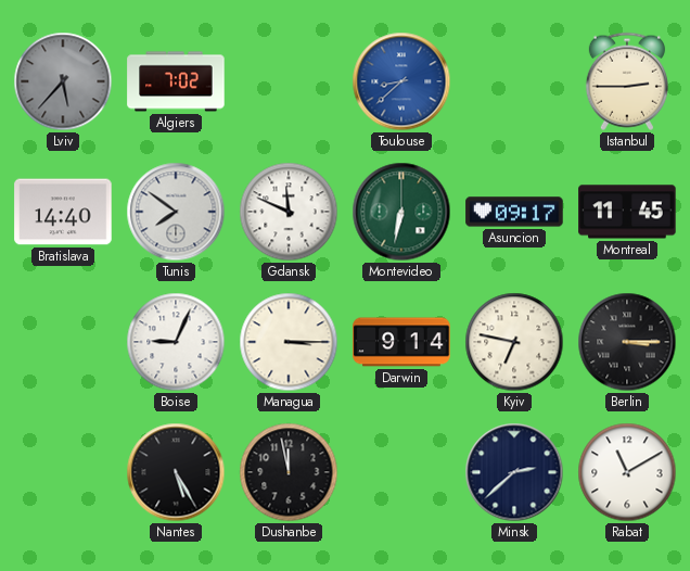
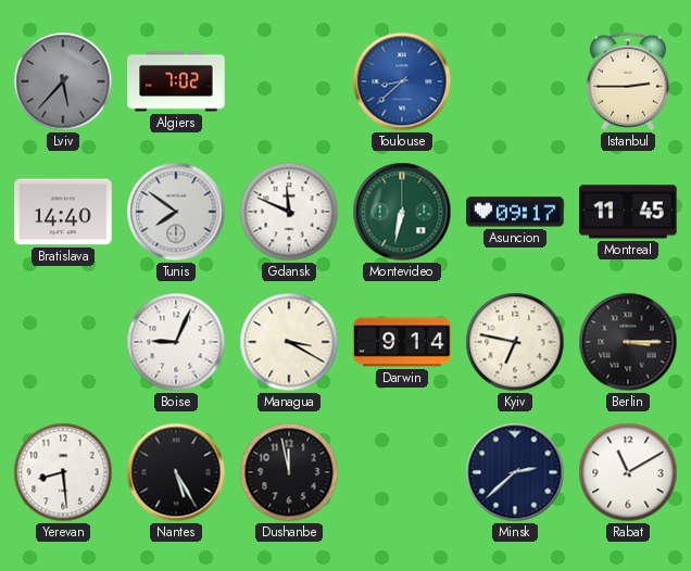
Managua: 3:15 -> 3:20 (289, 342)
Yerevan: none -> 8:29 (63, 472)
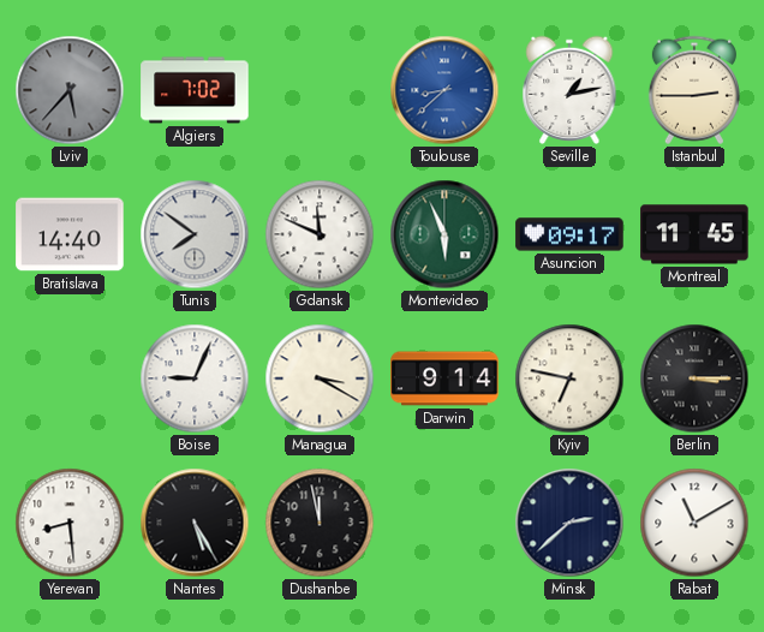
Seville: none -> 1:13 (569, 90)
Montevideo: 6:32 -> 5:56 (444, 234)
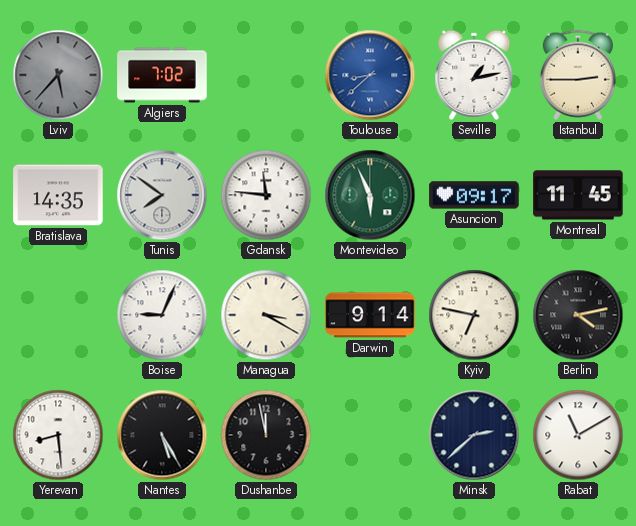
Bratislava: 14:40 -> 14:35 (58, 195)
Gdansk: 11:49 -> 11:46 (266, 195)
Berlin: 3:15 -> 4:13 (578, 315)
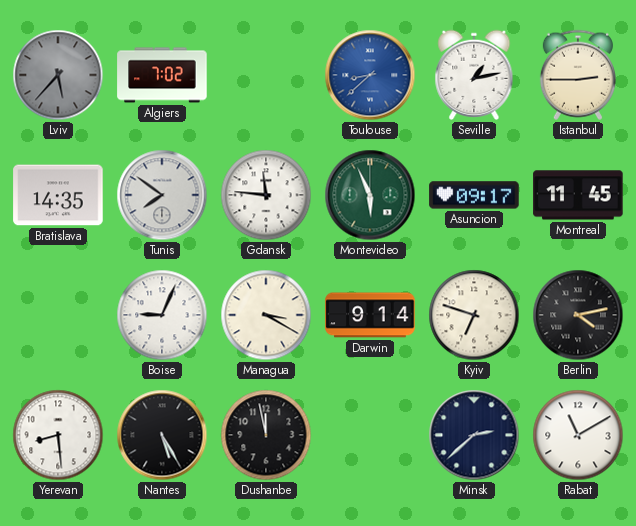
Kyiv: 6:47 -> 6:48 (474, 315)
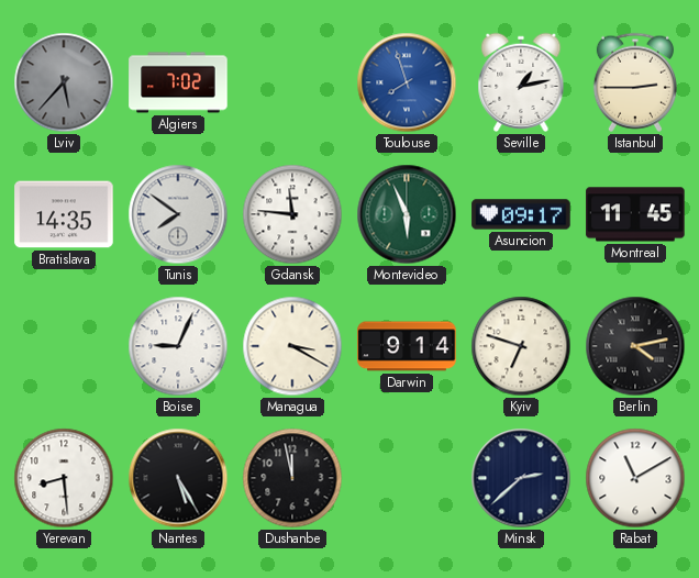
Toulouse: 8:38 -> 7:57 (407, 82)
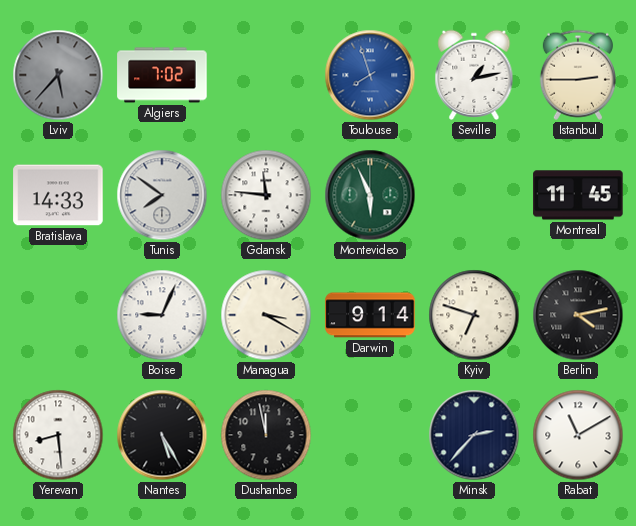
Bratislava: 14:35 -> 14:33 (58, 195)
Asuncion: 09:17 -> none (521, 214)
Minsk: 2:38 -> 2:37 (474, 435)
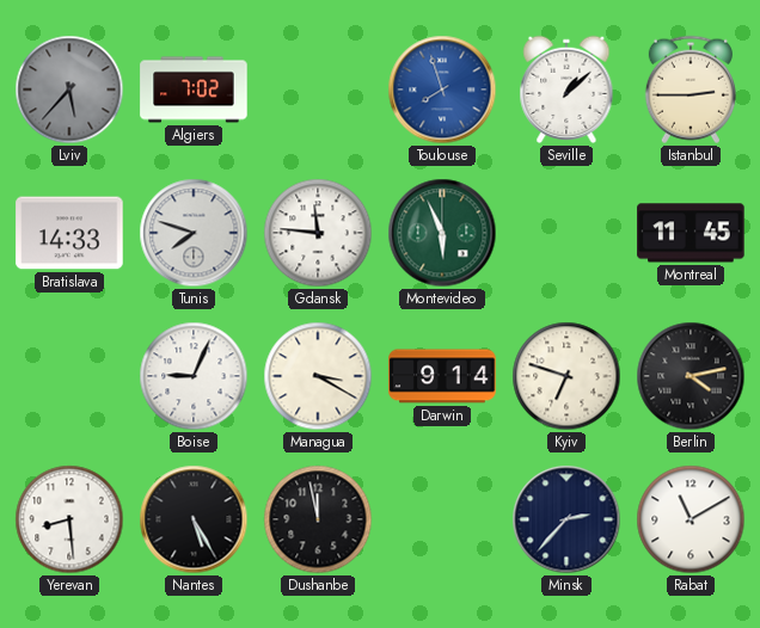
Seville: 1:13 -> 1:08 (566, 90)
Tunis: 7:51 -> 7:48 (194, 233)
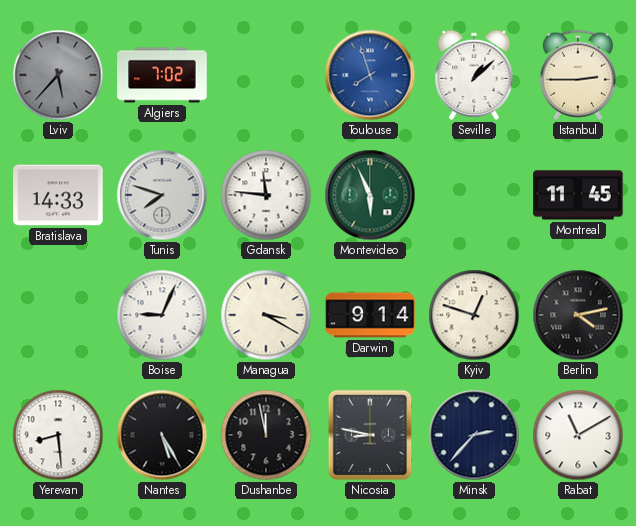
Kyiv: 6:48 -> 12:48 (474, 315)
Nicosia: none -> 8:47 (370, 435)
